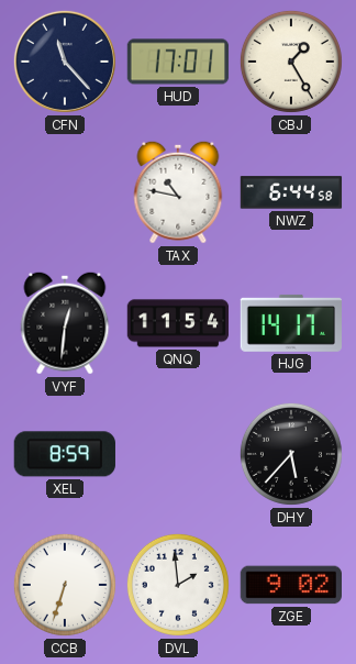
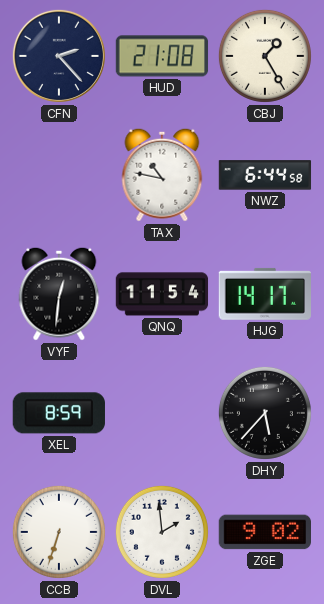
CFN: 11:23 -> 2:23 (59, 56)
HUD: 17:01 -> 21:08 (162, 56)
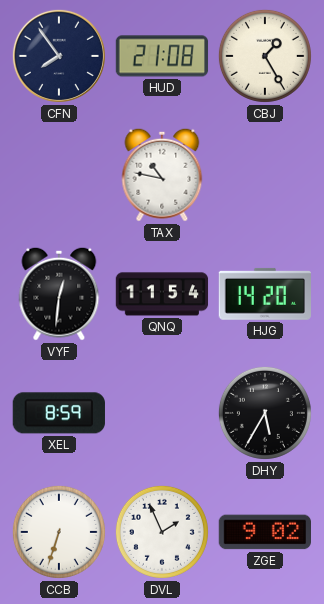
CFN: 2:23 -> 7:54 (59, 56)
NWZ: 6:44 -> none (265, 175)
HJG: 14:17 -> 14:20 (264, 294)
DHY: 5:37 -> 5:35 (265, 413)
DVL: 1:59 -> 1:56 (162, 532)
